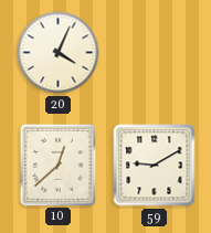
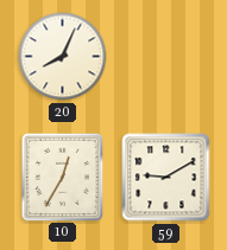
20: 4:04 -> 8:04 (63, 57)
10: 12:38 -> 12:35 (62, 177)
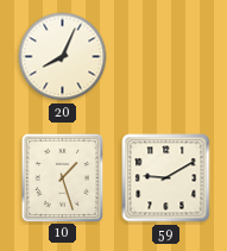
10: 12:35 -> 1:27 (62, 177)
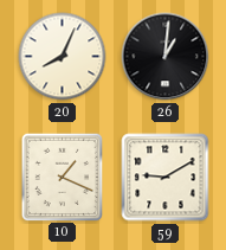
26: none -> 1:01 (166, 57)
10: 1:27 -> 1:19 (62, 177)
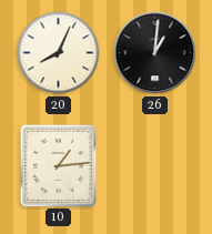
10: 1:19 -> 1:14 (58, 165)
59: 9:10 -> none (166, 178)
